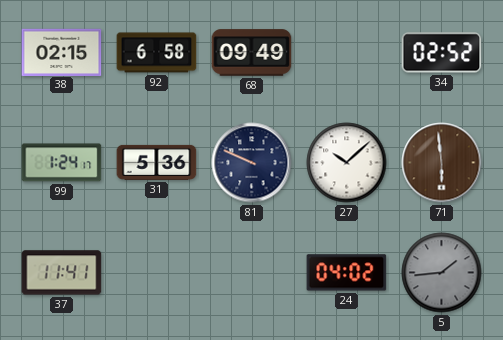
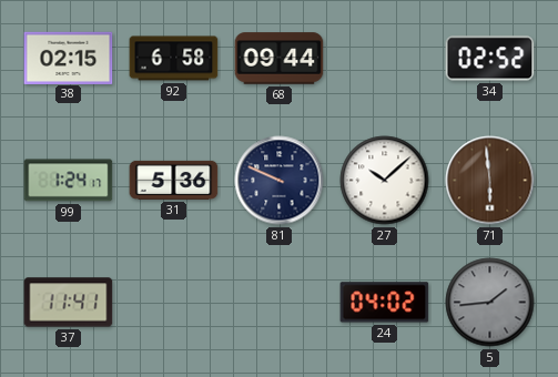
68: 09:49 -> 09:44 (280, 59)
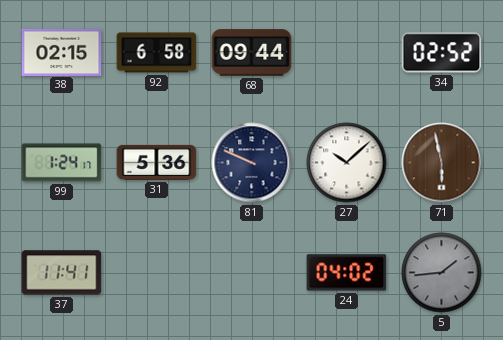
71: 5:59 -> 5:58 (442, 163)
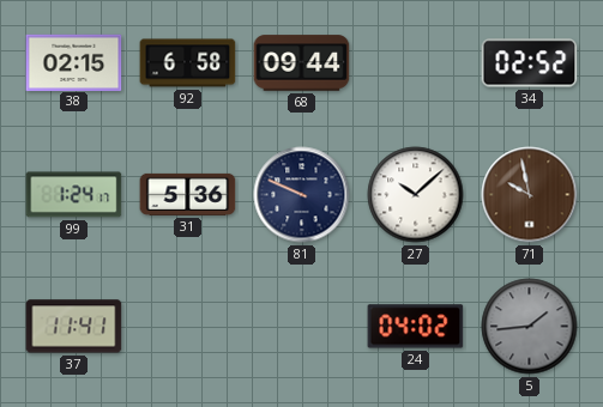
71: 5:58 -> 9:58 (530, 195)
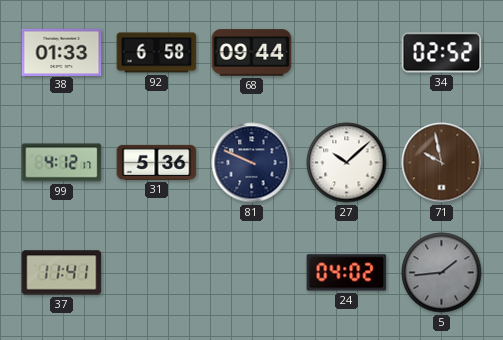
38: 02:15 -> 01:33 (62, 52)
99: 1:24 -> 4:12 (62, 163)
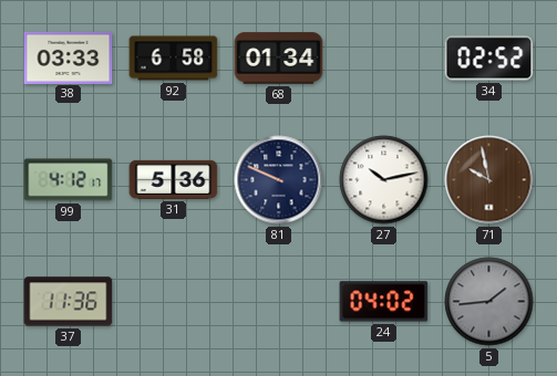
38: 01:33 -> 03:33 (69, 58)
68: 09:44 -> 01:34 (279, 59)
27: 10:08 -> 10:13 (384, 180)
37: 11:41 -> 11:36 (69, 302)
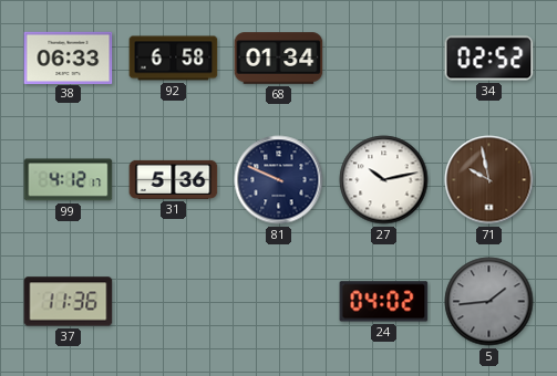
38: 03:33 -> 06:33 (69, 58)
